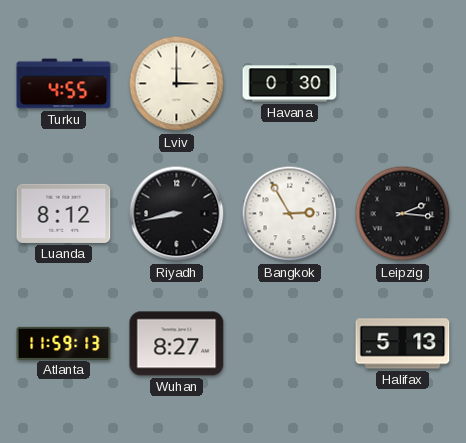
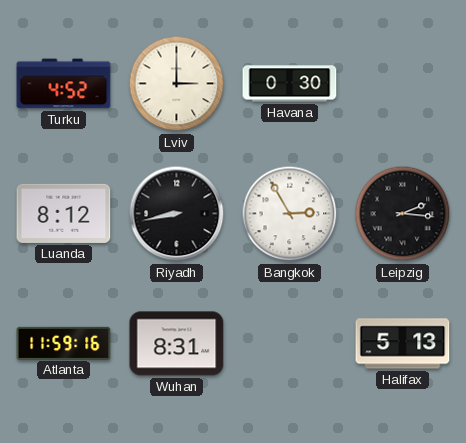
Turku: 4:55 -> 4:52 (64, 84)
Atlanta: 11:59:13 -> 11:59:16 (64, 343)
Wuhan: 8:27 -> 8:31 (177, 344)
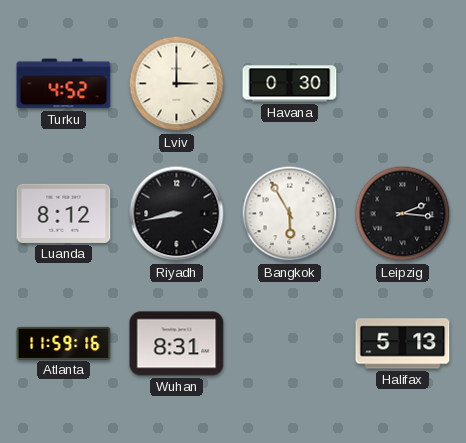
Bangkok: 2:55 -> 5:55 (290, 214)
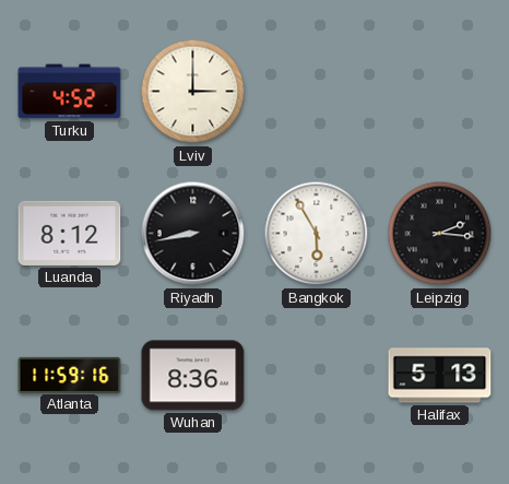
Havana: 0:30 -> none (290, 84)
Wuhan: 8:31 -> 8:36 (193, 376)
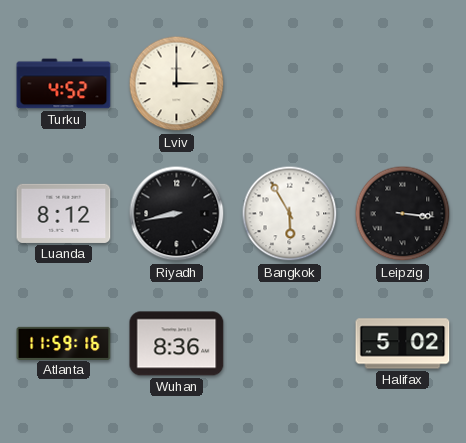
Leipzig: 2:16 -> 3:16 (403, 214)
Halifax: 5:13 -> 5:02 (403, 344)
